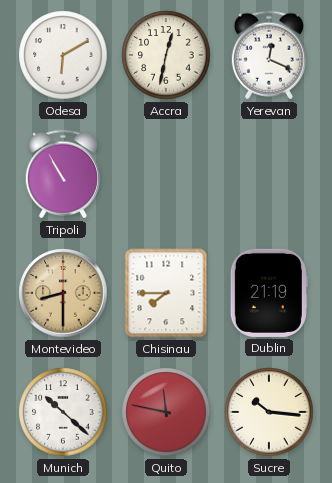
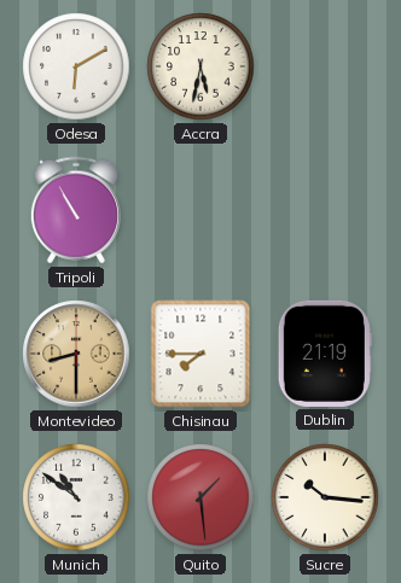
Accra: 12:32 -> 5:32 (200, 66)
Yerevan: 12:19 -> none (269, 55)
Munich: 10:22 -> 10:51 (76, 497)
Quito: 11:47 -> 1:29 (200, 497)
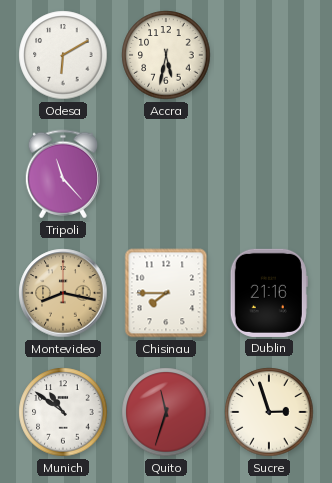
Tripoli: 10:55 -> 11:23 (63, 174)
Montevideo: 8:30 -> 8:17 (63, 293)
Dublin: 21:19 -> 21:16 (269, 293)
Quito: 1:29 -> 11:33 (166, 412)
Sucre: 10:16 -> 2:57 (269, 412)
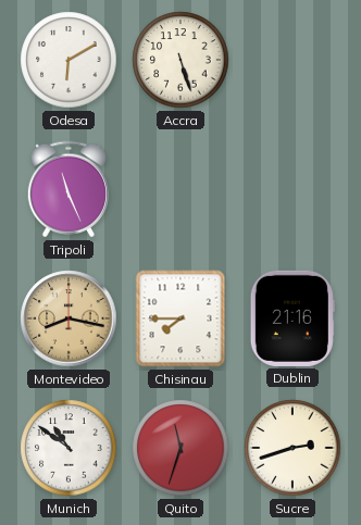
Accra: 5:32 -> 5:27 (180, 60)
Tripoli: 11:23 -> 11:26 (69, 189)
Sucre: 2:57 -> 2:42 (292, 448)
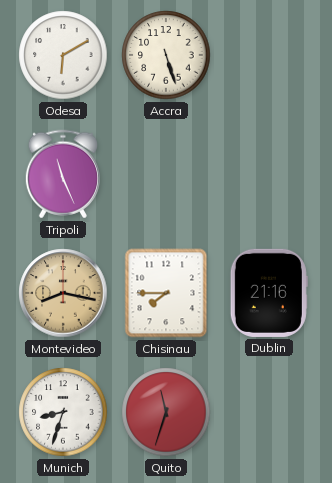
Munich: 10:51 -> 8:33 (63, 412)
Sucre: 2:42 -> none (292, 448)
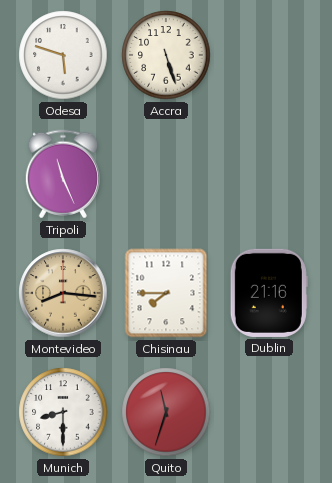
Odesa: 6:10 -> 5:48 (63, 55)
Montevideo: 8:17 -> 8:16 (63, 293)
Munich: 8:33 -> 8:30 (63, 412)
